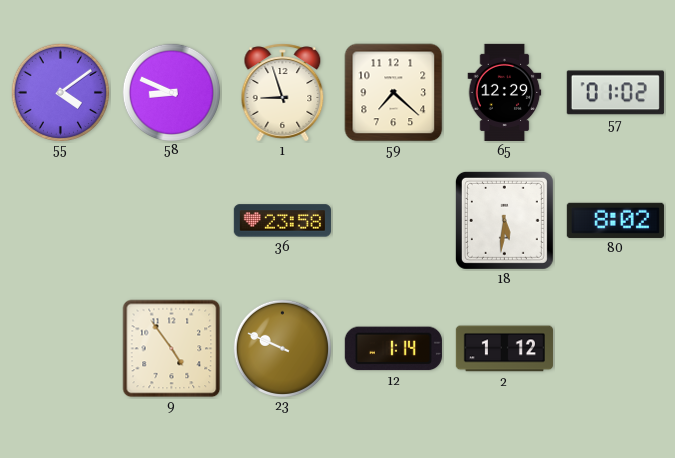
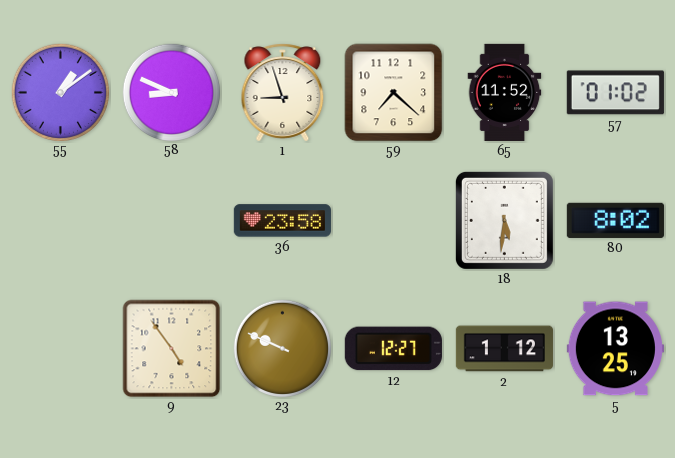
55: 4:09 -> 1:09 (60, 92)
65: 12:29 -> 11:52 (505, 92)
12: 1:14 -> 12:27 (393, 349)
5: none -> 13:25 (615, 349)
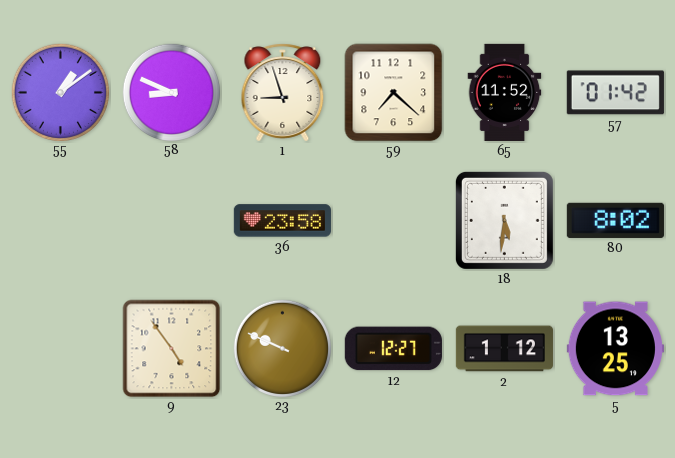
57: 01:02 -> 01:42 (615, 93)
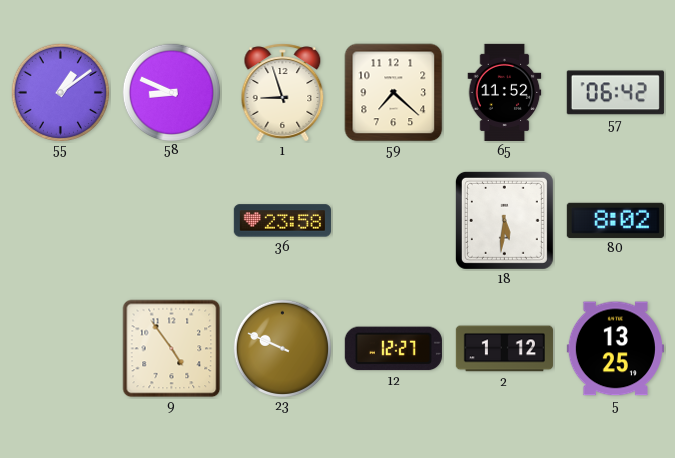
57: 01:42 -> 06:42 (615, 93)
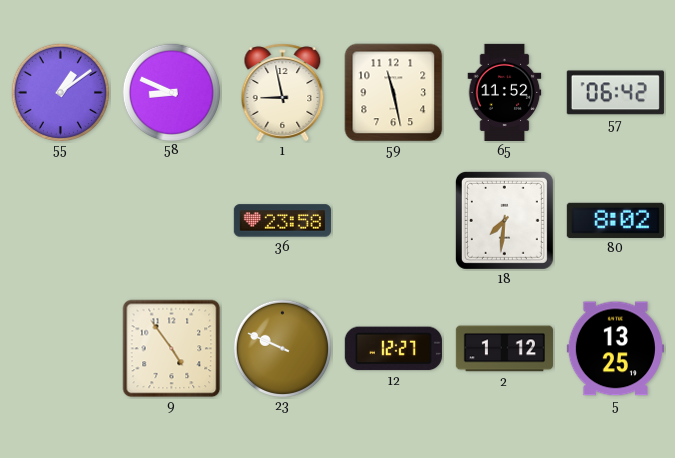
1: 8:57 -> 8:58 (283, 93)
59: 7:22 -> 11:28 (394, 93)
18: 5:31 -> 7:31 (504, 220)
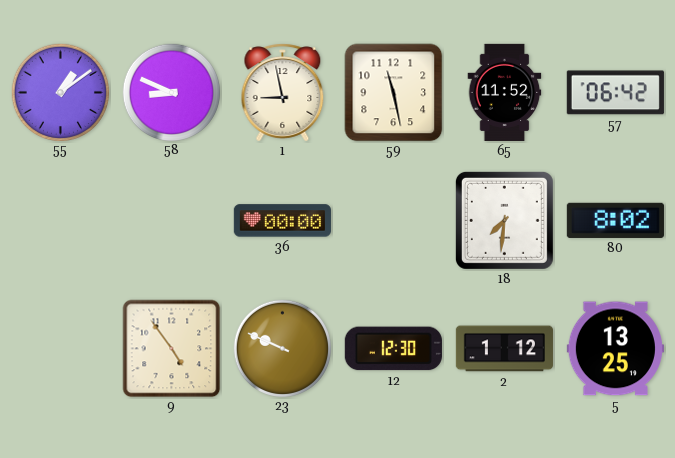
36: 23:58 -> 00:00 (282, 221)
12: 12:27 -> 12:30 (393, 349)
